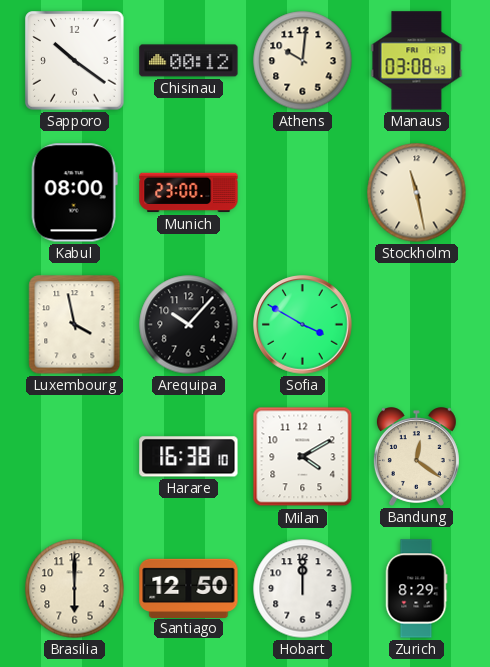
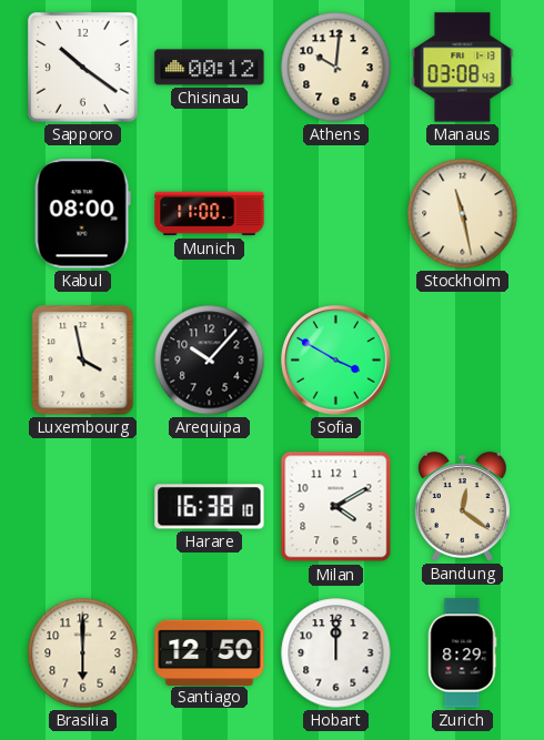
Munich: 23:00 -> 11:00 (210, 214)
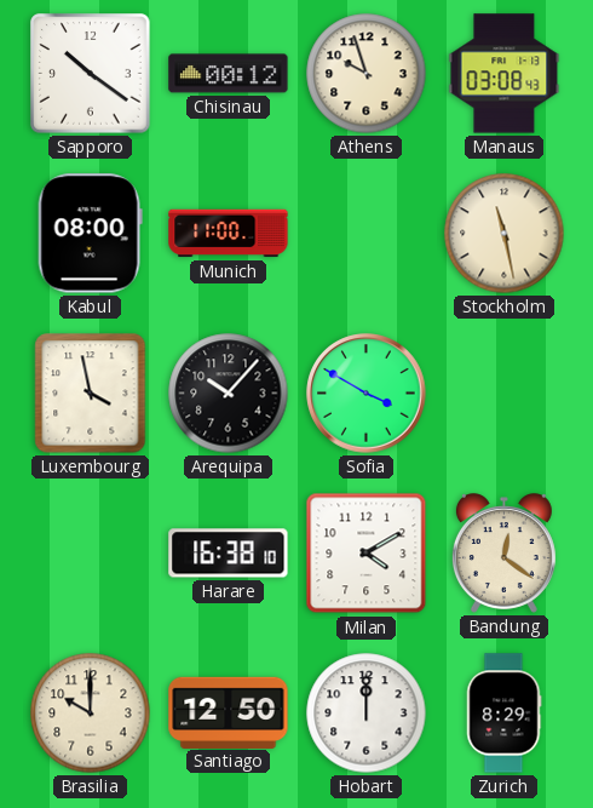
Athens: 10:01 -> 9:57 (367, 74)
Brasilia: 6:00 -> 10:00 (91, 714)
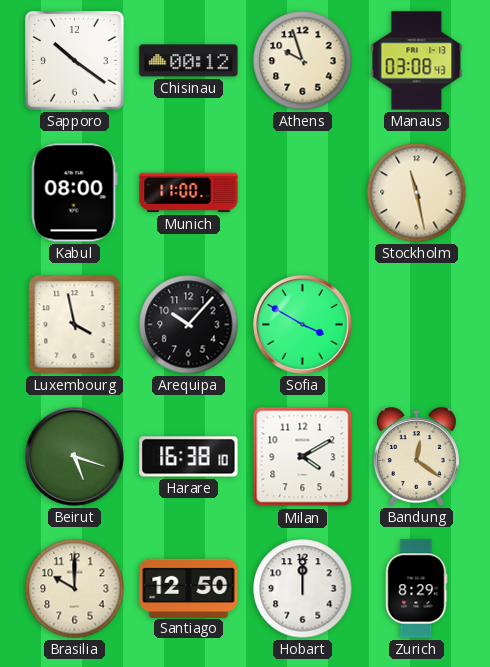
Beirut: none -> 5:18 (75, 457)
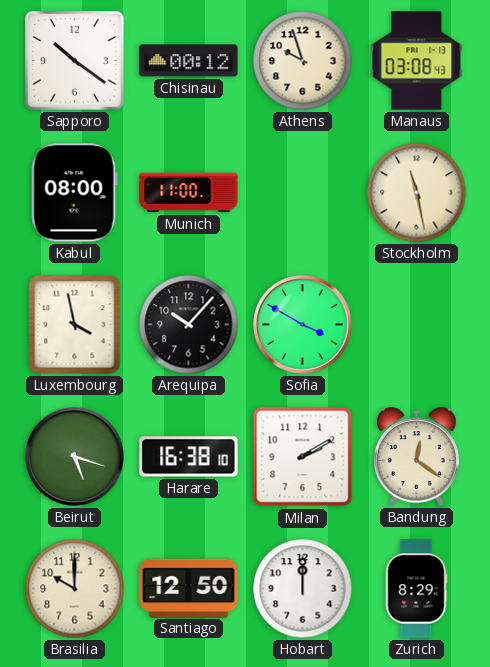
Milan: 4:10 -> 2:10 (303, 457)
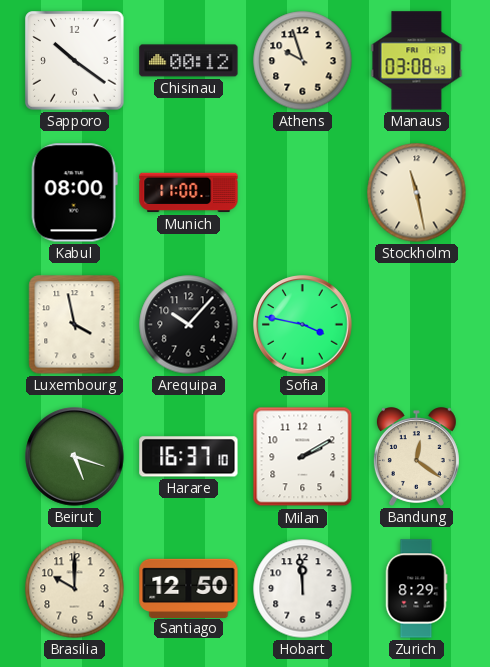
Sofia: 3:50 -> 3:47 (303, 325)
Harare: 16:38 -> 16:37 (189, 457)
Hobart: 12:00 -> 11:59 (303, 589)
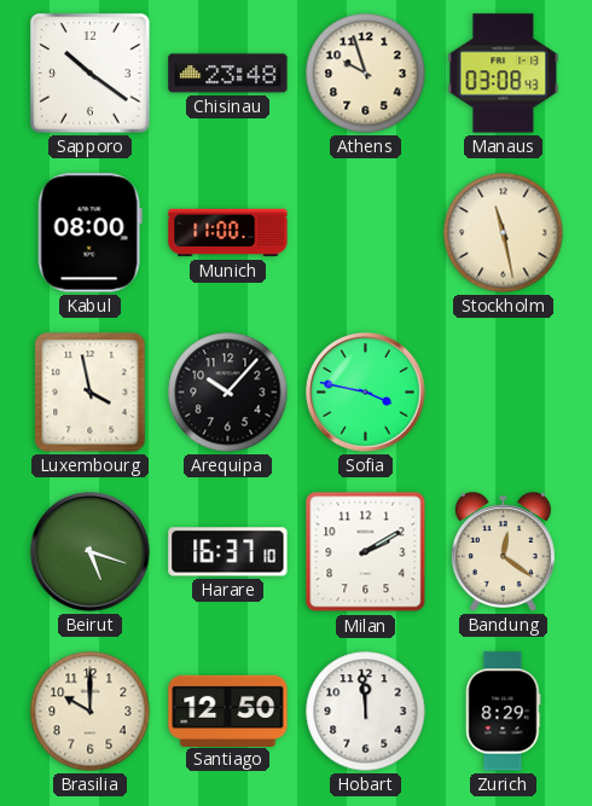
Chisinau: 00:12 -> 23:48 (228, 74)
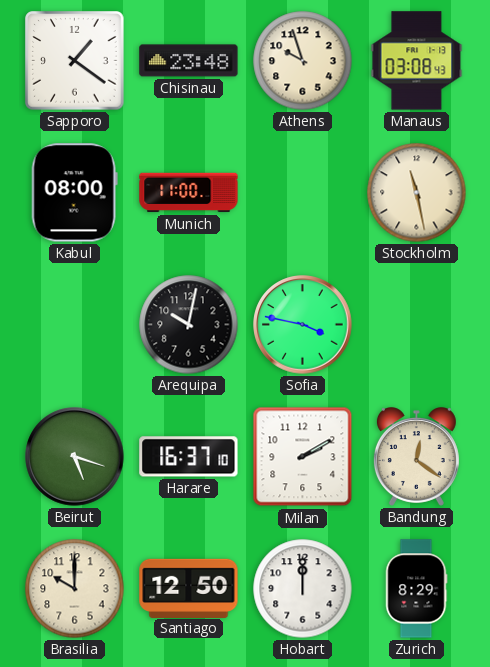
Sapporo: 10:21 -> 1:21 (75, 61)
Luxembourg: 3:58 -> none (91, 393)
Arequipa: 10:07 -> 10:02 (189, 325)
Hobart: 11:59 -> 12:00 (303, 589)
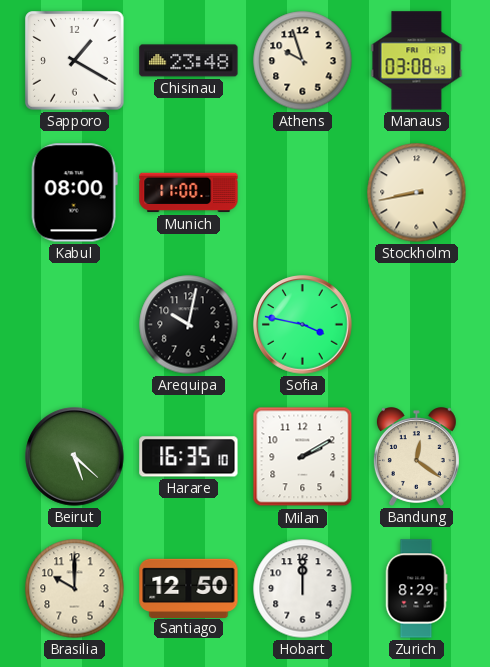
Sapporo: 1:21 -> 1:20 (75, 61)
Stockholm: 11:28 -> 8:43 (417, 193)
Beirut: 5:18 -> 5:22 (75, 457)
Harare: 16:37 -> 16:35 (189, 457)
